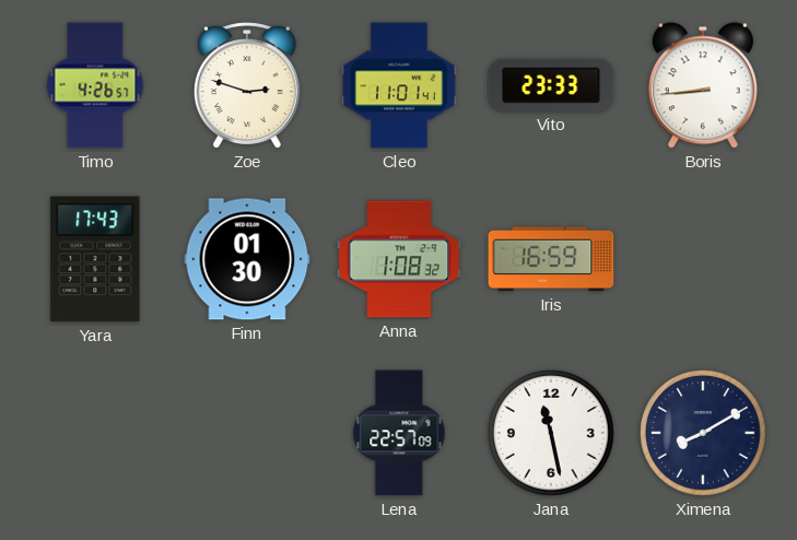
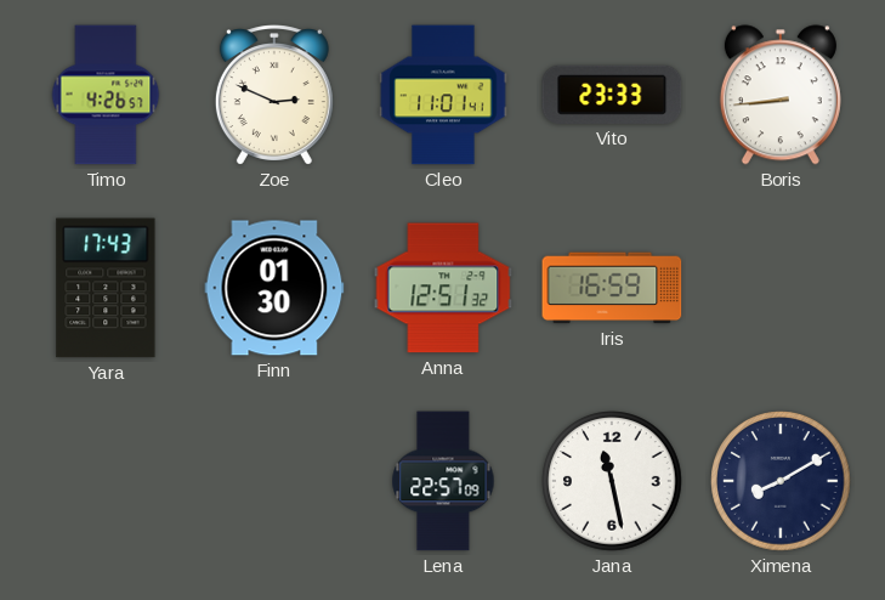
Zoe: 2:48 -> 2:49 (274, 95)
Anna: 1:08 -> 12:51 (443, 288)
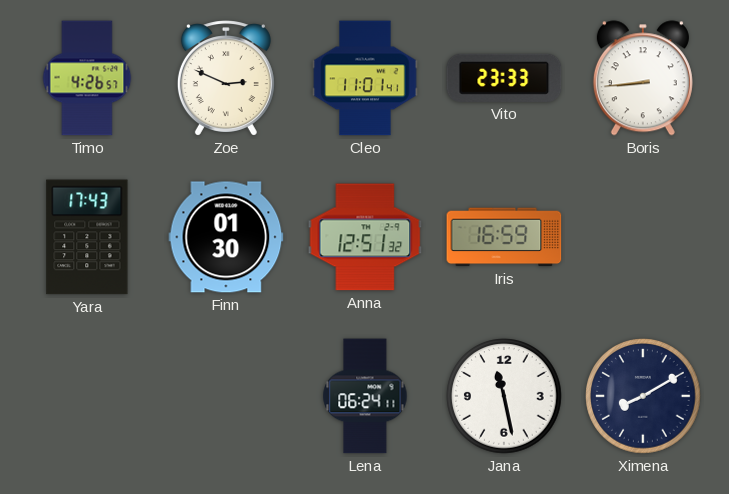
Lena: 22:57 -> 06:24 (365, 396)
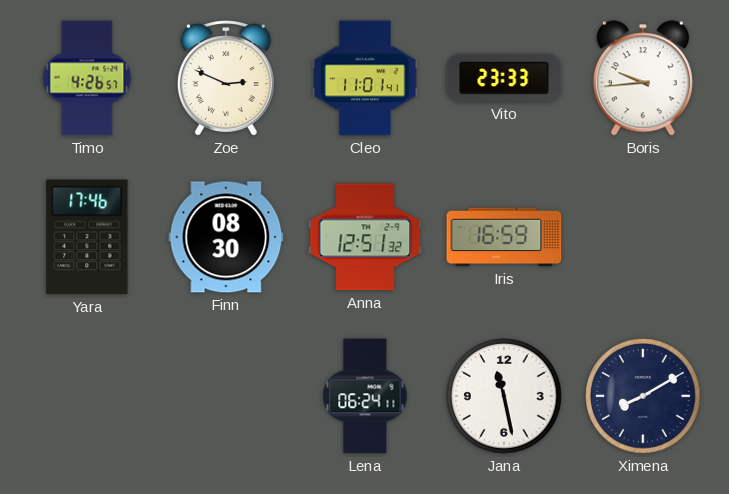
Boris: 8:44 -> 9:44 (643, 78)
Yara: 17:43 -> 17:46 (87, 237)
Finn: 01:30 -> 08:30 (226, 237)
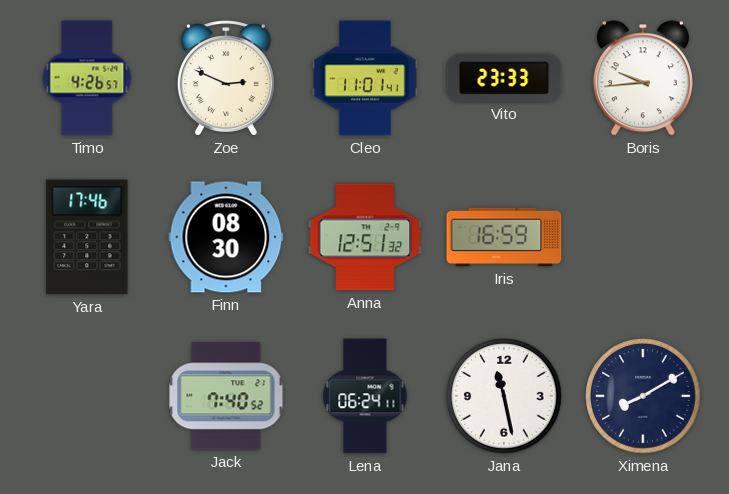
Jack: none -> 7:40 (226, 396)
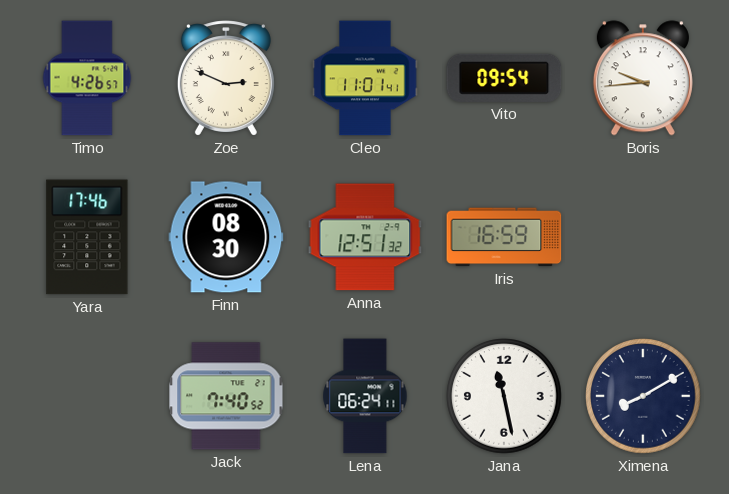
Vito: 23:33 -> 09:54 (504, 78)
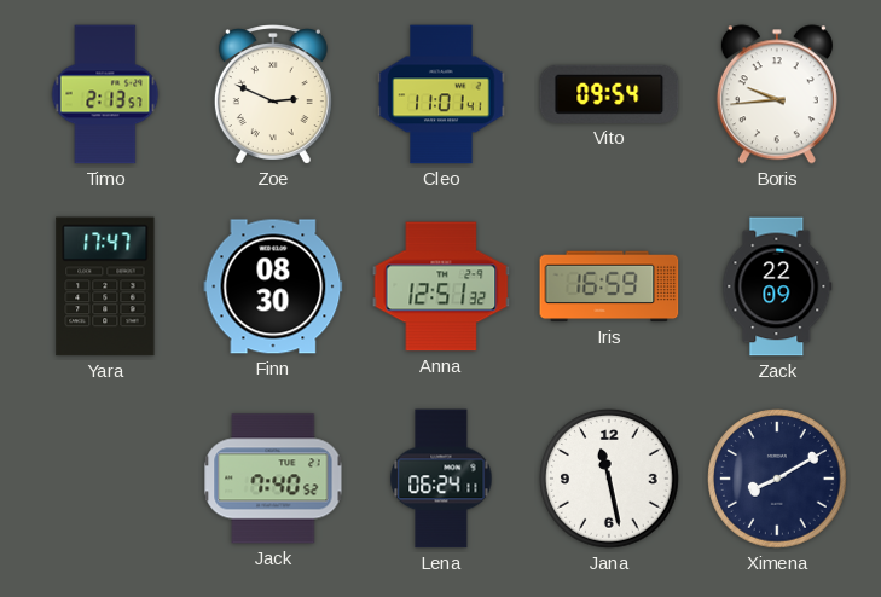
Timo: 4:26 -> 2:13 (105, 94)
Yara: 17:46 -> 17:47 (105, 286)
Zack: none -> 22:09 (777, 286)
